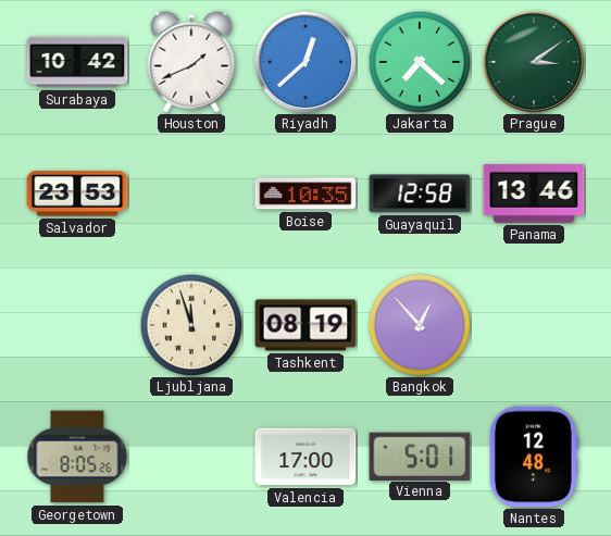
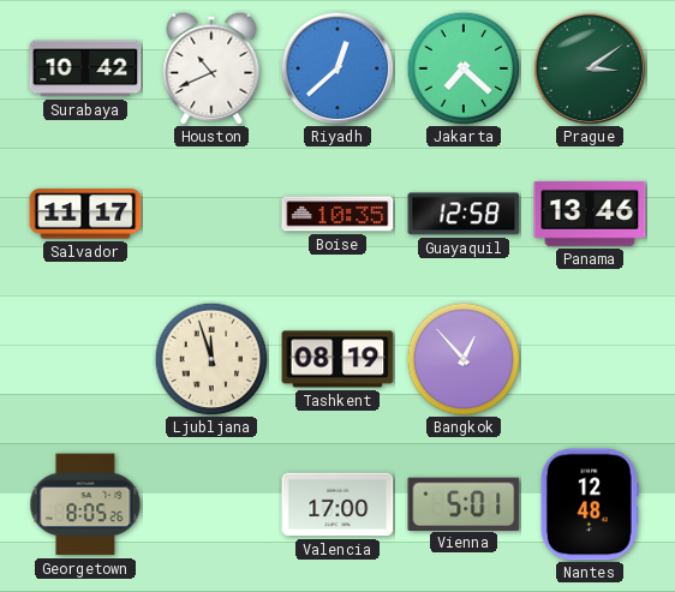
Houston: 1:41 -> 10:41 (211, 68)
Salvador: 23:53 -> 11:17 (85, 214)
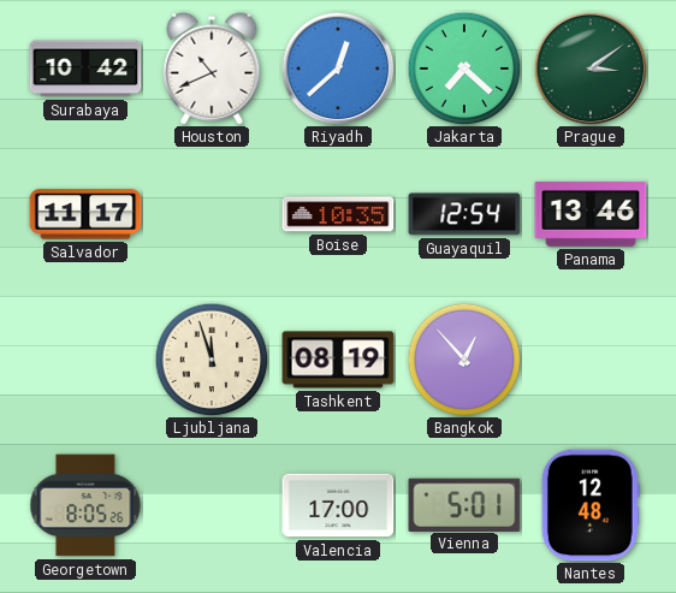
Guayaquil: 12:58 -> 12:54 (464, 214)
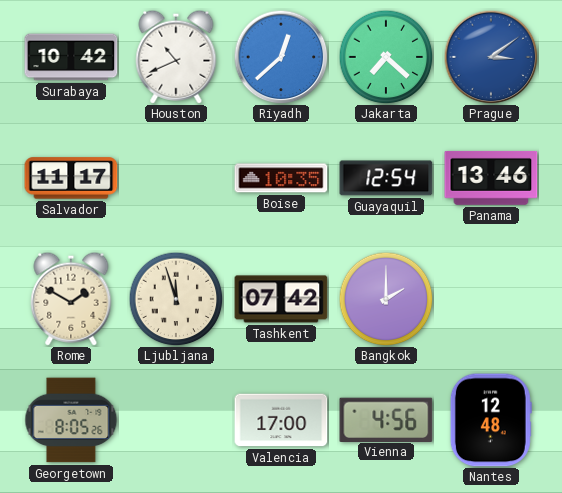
Prague dial: green -> blue (491, 57)
Rome: none -> 1:50 (71, 299)
Tashkent: 08:19 -> 07:42 (281, 299)
Bangkok: 12:53 -> 2:00 (386, 299)
Vienna: 5:01 -> 4:56 (386, 419)
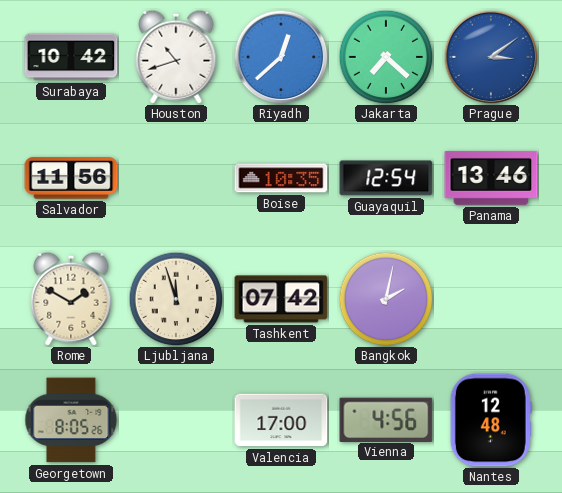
Houston: 10:41 -> 10:42 (176, 57)
Salvador: 11:17 -> 11:56 (71, 178)
Bangkok: 2:00 -> 2:02 (386, 299)
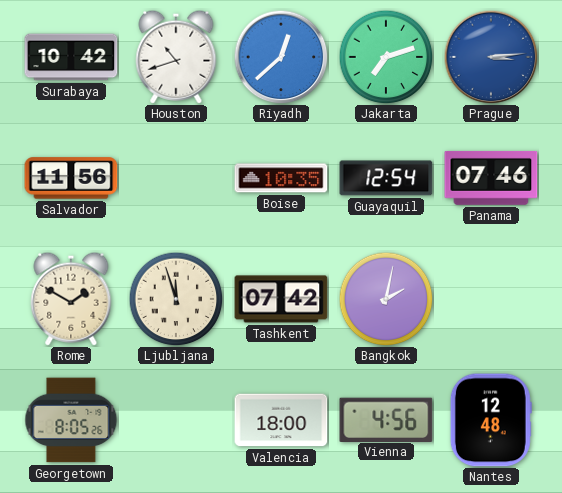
Jakarta: 7:22 -> 7:12 (386, 57)
Prague: 3:09 -> 3:14 (491, 57)
Panama: 13:46 -> 07:46 (491, 178)
Valencia: 17:00 -> 18:00 (281, 420)
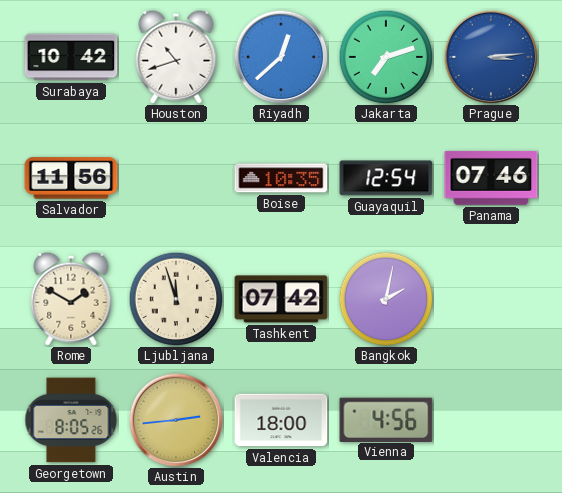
Austin: none -> 2:44 (176, 420)
Nantes: 12:48 -> none (491, 420)
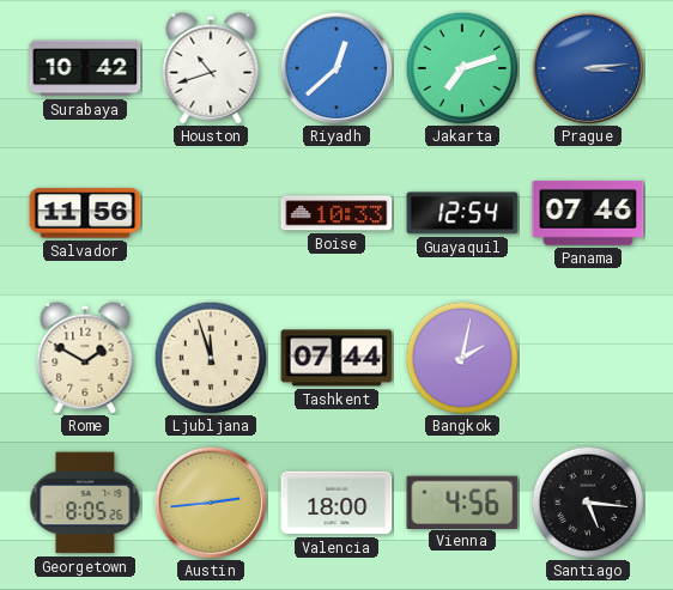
Boise: 10:35 -> 10:33 (336, 213)
Tashkent: 07:42 -> 07:44 (336, 358)
Santiago: none -> 5:16 (588, 503)
